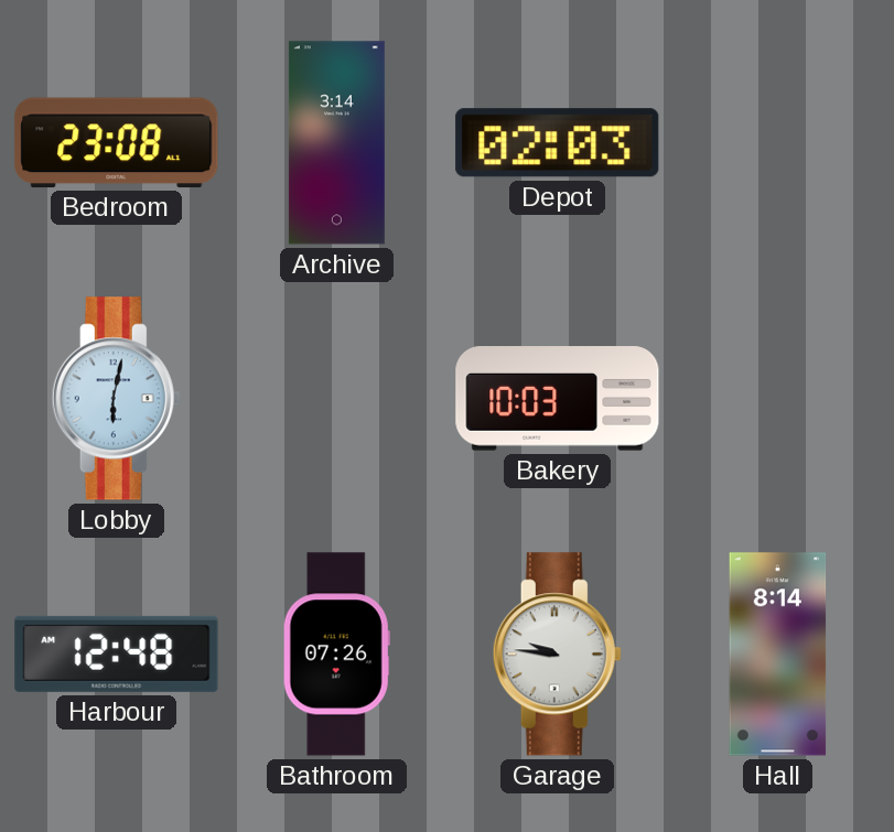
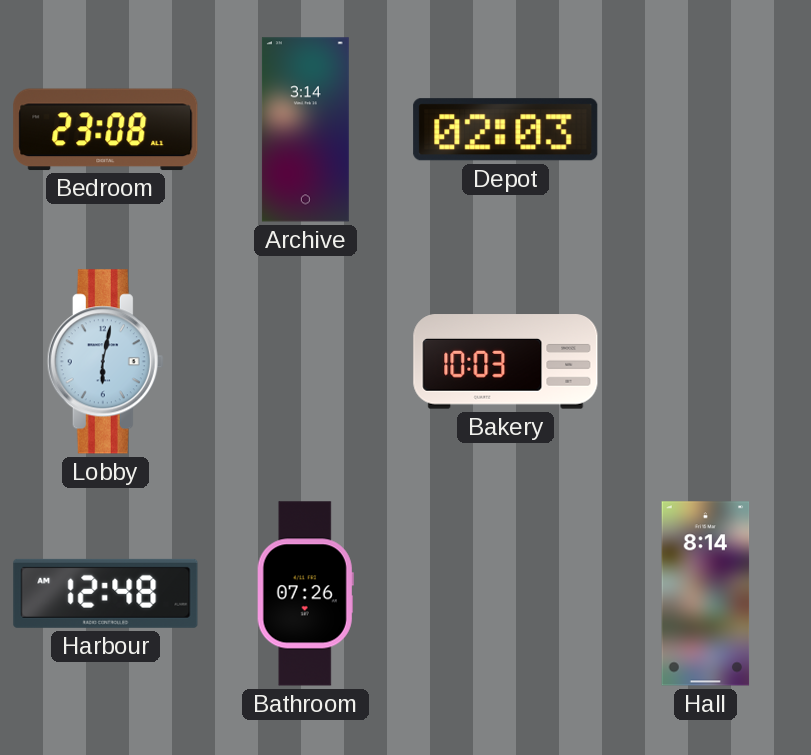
Garage: 9:46 -> none (557, 655)
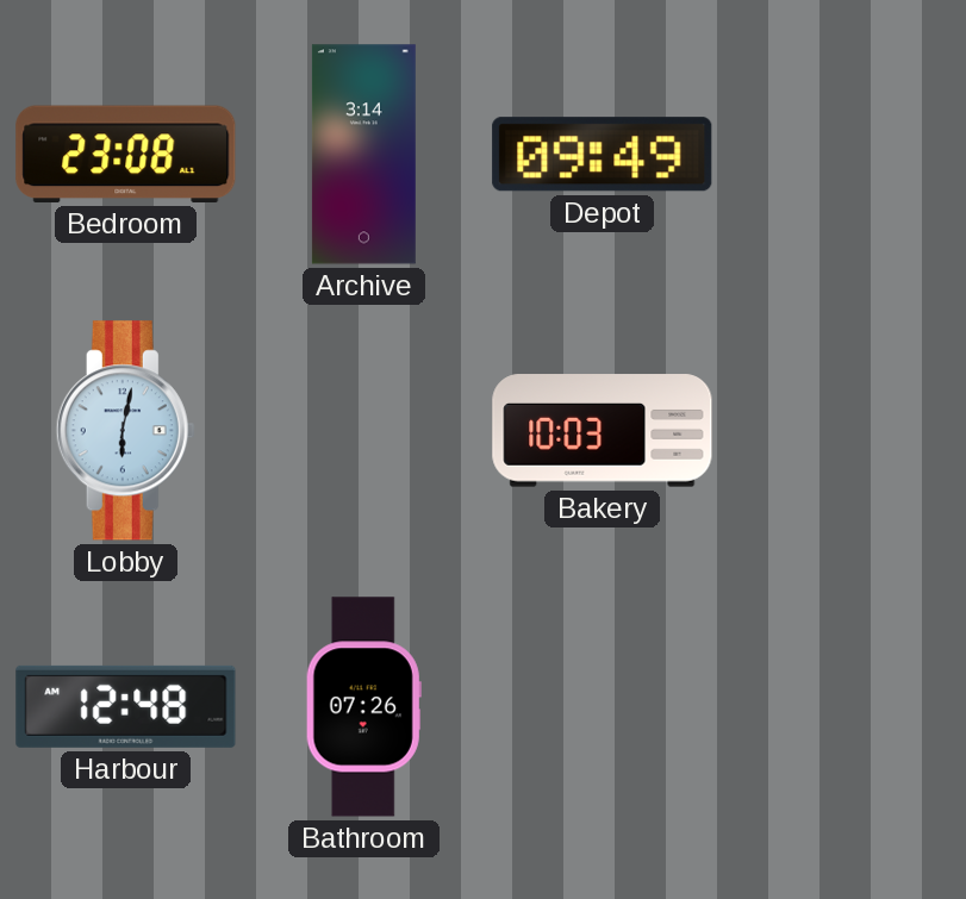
Depot: 02:03 -> 09:49 (603, 155)
Hall: 8:14 -> none (706, 594)
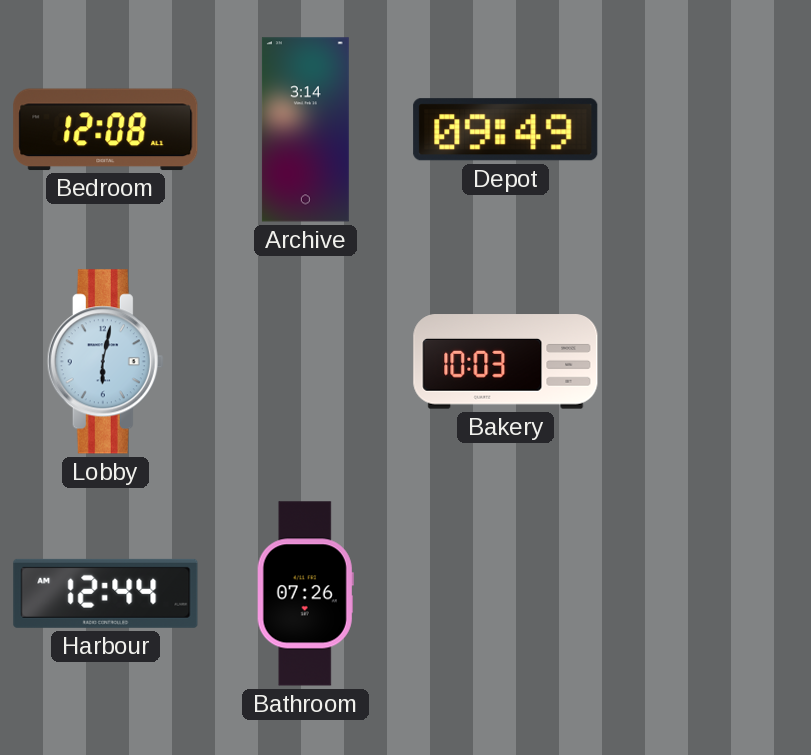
Bedroom: 23:08 -> 12:08 (106, 129)
Harbour: 12:48 -> 12:44 (106, 593)
